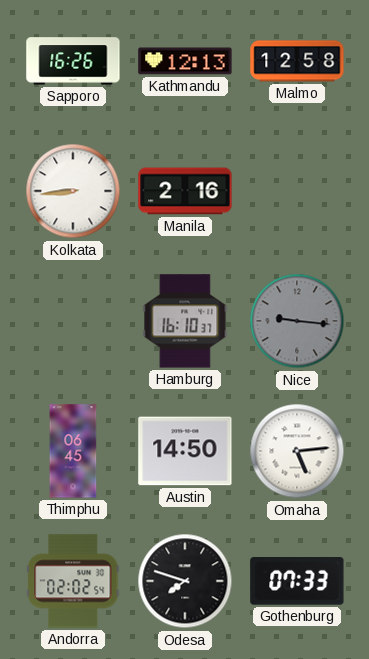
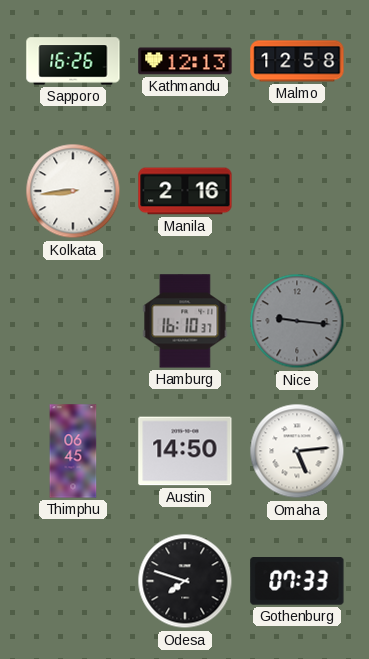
Andorra: 02:02 -> none (73, 581)
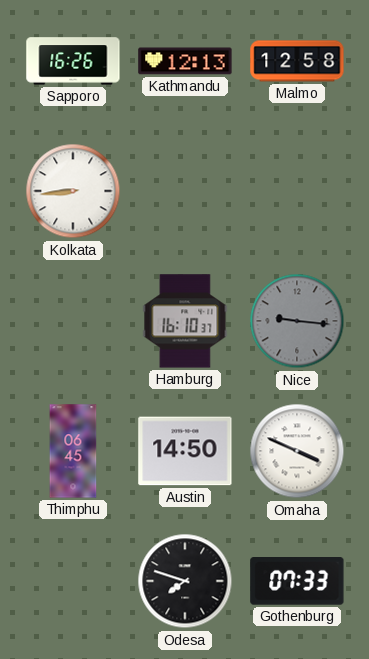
Manila: 2:16 -> none (185, 191)
Omaha: 5:14 -> 3:49 (297, 451)
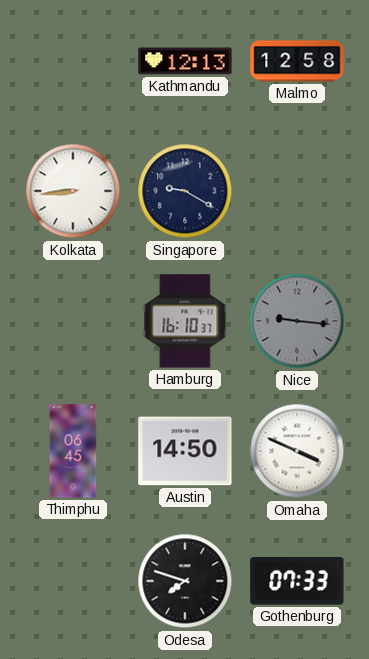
Sapporo: 16:26 -> none (73, 61)
Singapore: none -> 9:20 (185, 191)
